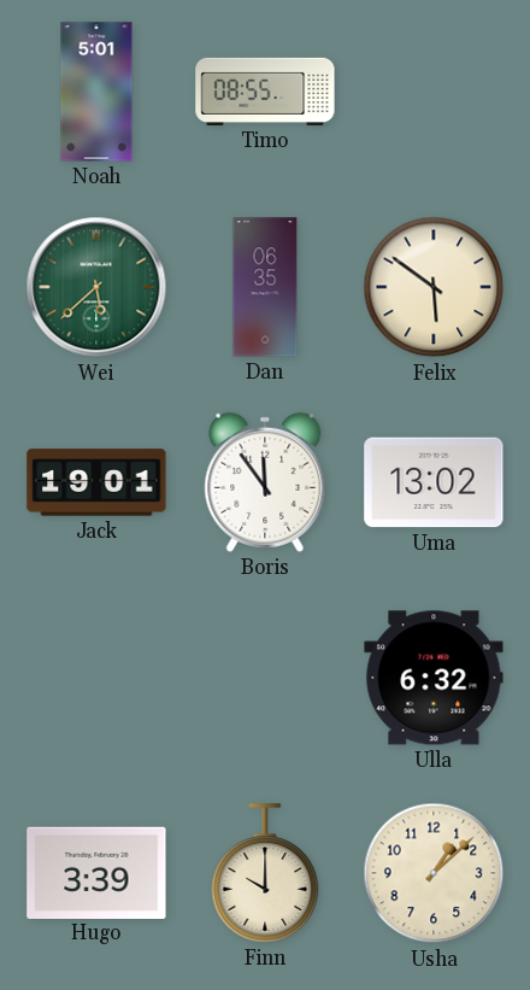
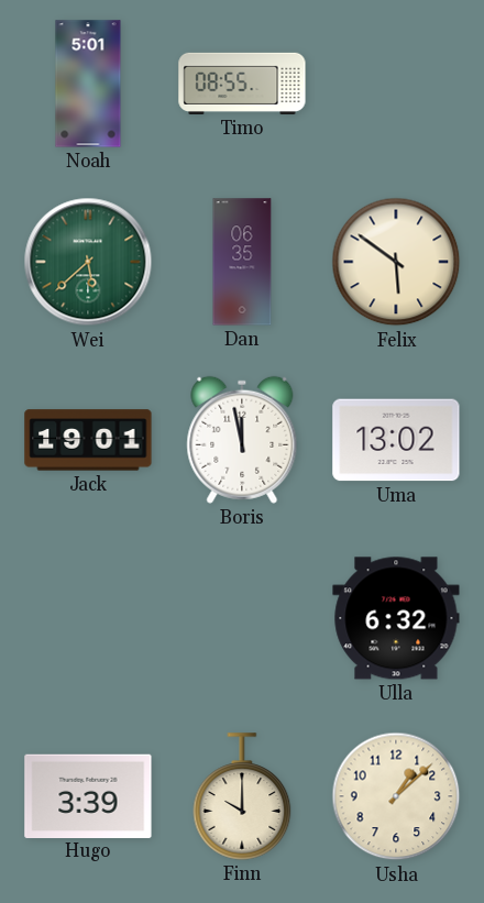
Boris: 11:54 -> 11:58 (242, 440)
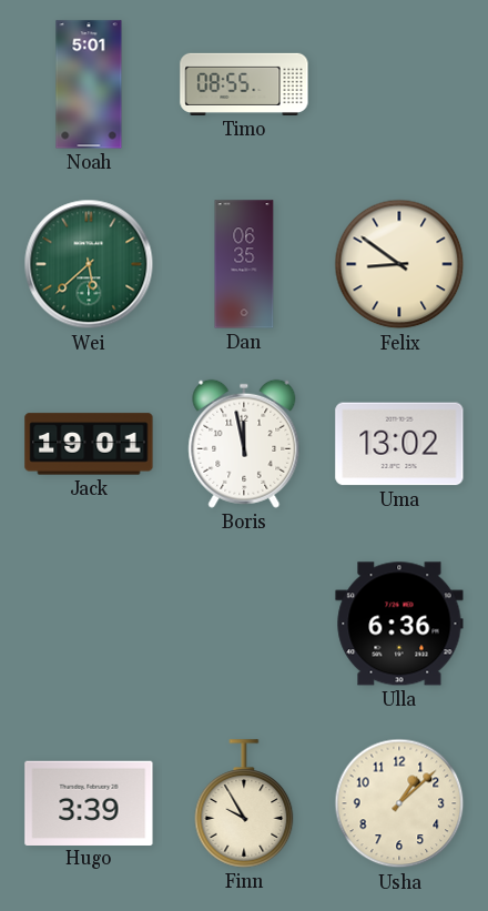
Felix: 5:51 -> 8:51 (399, 264)
Ulla: 6:32 -> 6:36 (399, 624)
Finn: 10:00 -> 9:55 (244, 803)
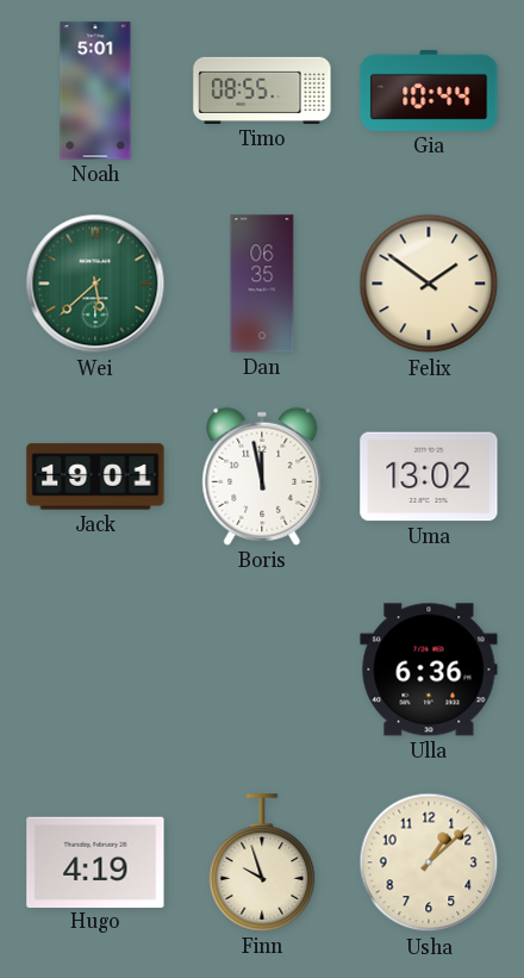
Gia: none -> 10:44 (429, 91)
Felix: 8:51 -> 1:51 (429, 284)
Hugo: 3:39 -> 4:19 (95, 861)
Finn: 9:55 -> 9:57 (262, 862)
